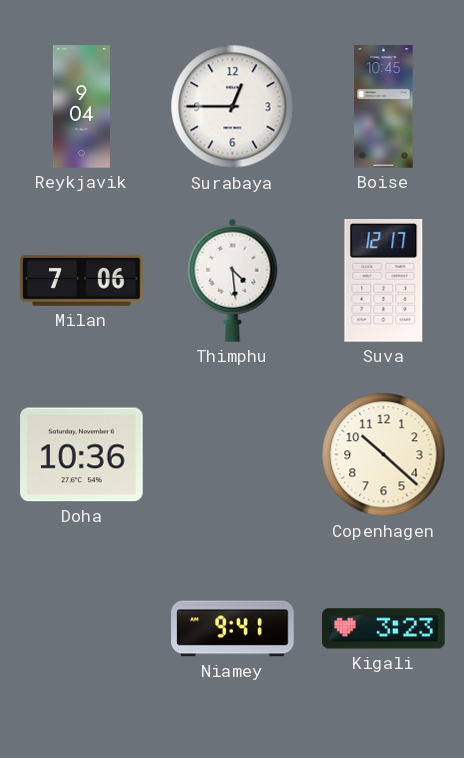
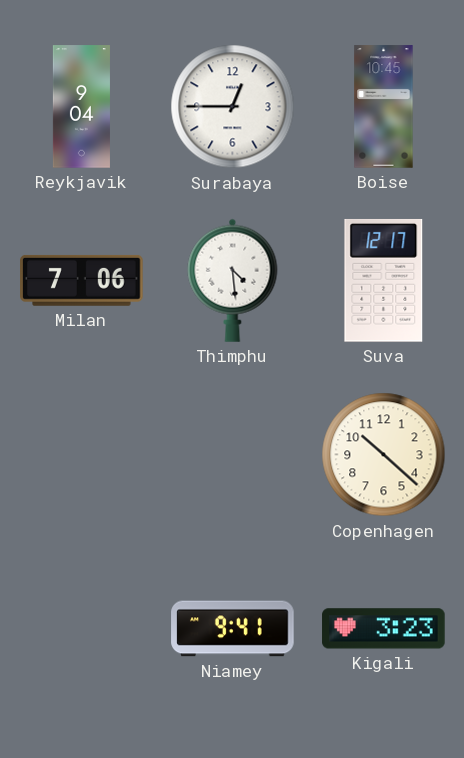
Doha: 10:36 -> none (82, 455)
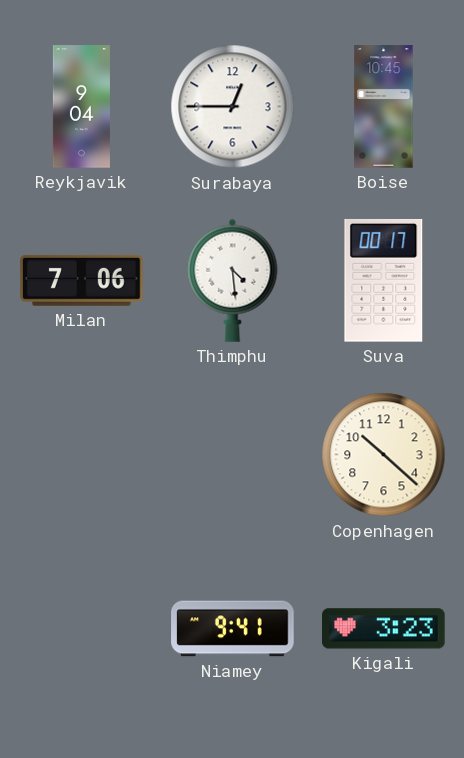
Suva: 12:17 -> 00:17 (384, 280)
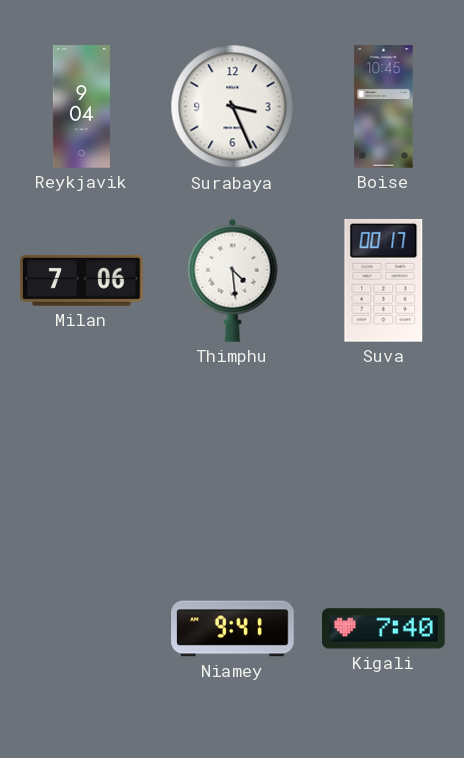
Surabaya: 12:45 -> 3:26 (233, 107)
Copenhagen: 10:22 -> none (384, 455)
Kigali: 3:23 -> 7:40 (384, 629)
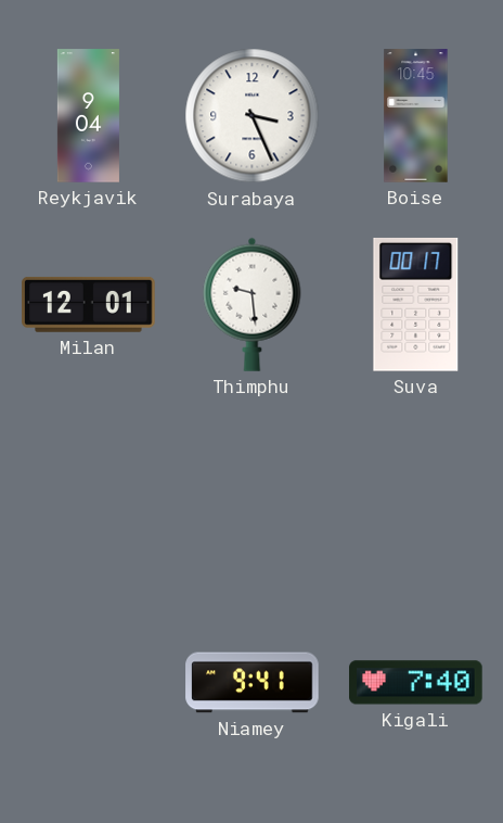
Milan: 7:06 -> 12:01 (89, 304)
Thimphu: 4:29 -> 9:29 (253, 304)
